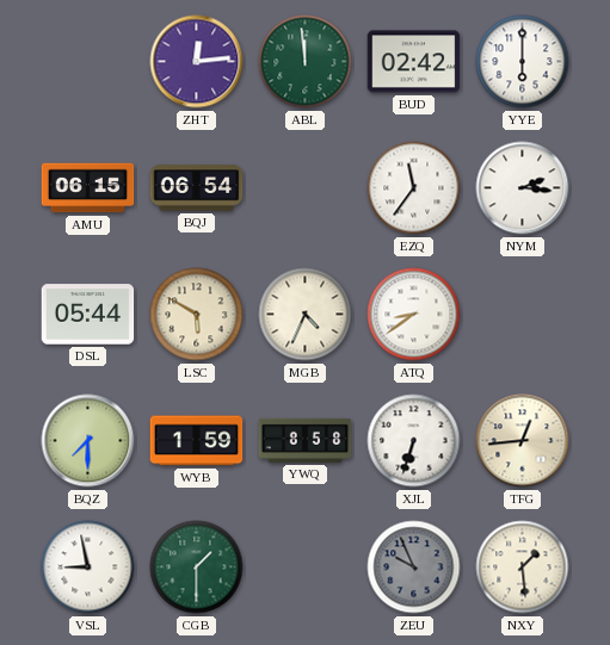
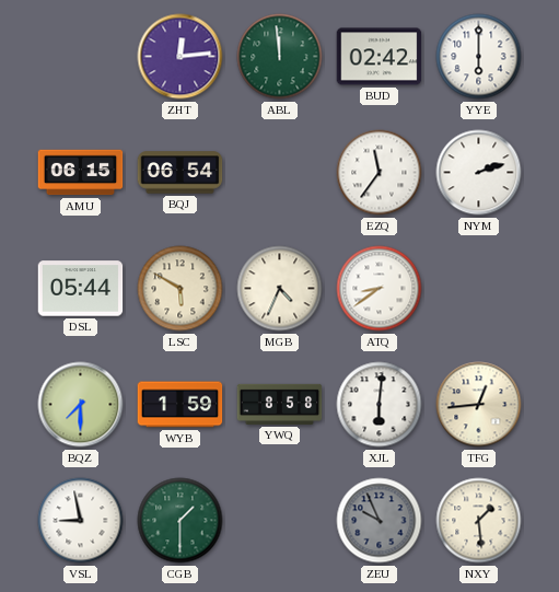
NYM: 2:16 -> 2:12 (479, 173)
XJL: 6:33 -> 6:01 (380, 405)
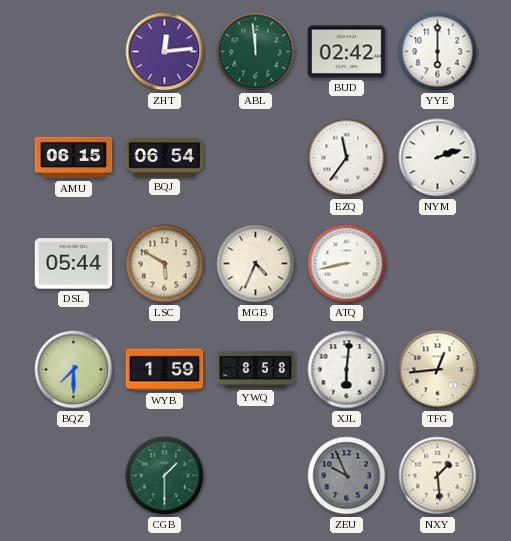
ATQ: 8:39 -> 8:43 (347, 264)
VSL: 8:58 -> none (81, 521)
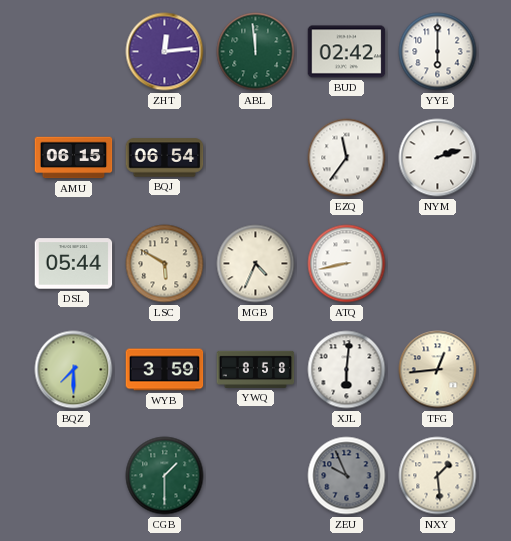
WYB: 1:59 -> 3:59 (165, 370)
